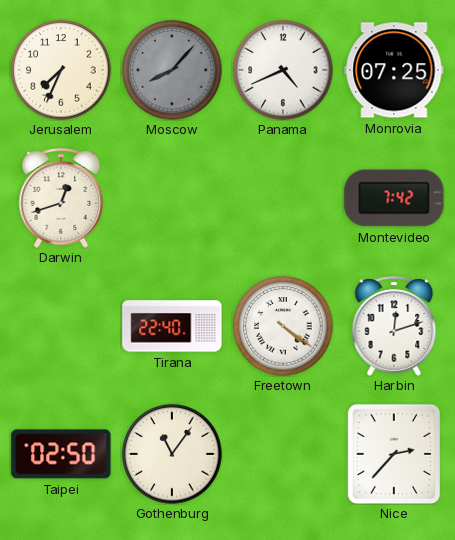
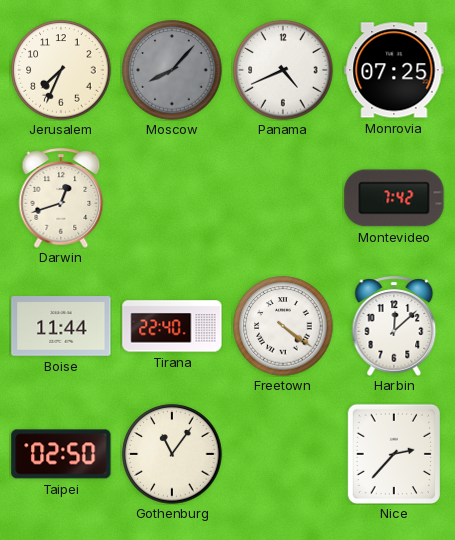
Boise: none -> 11:44 (61, 327)
Harbin: 12:12 -> 12:08 (394, 326)
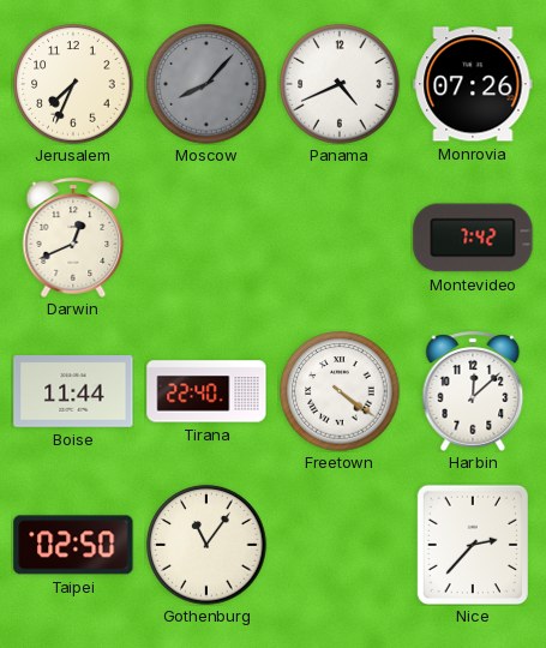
Monrovia: 07:25 -> 07:26 (473, 84)
Darwin: 12:42 -> 12:41 (73, 238)
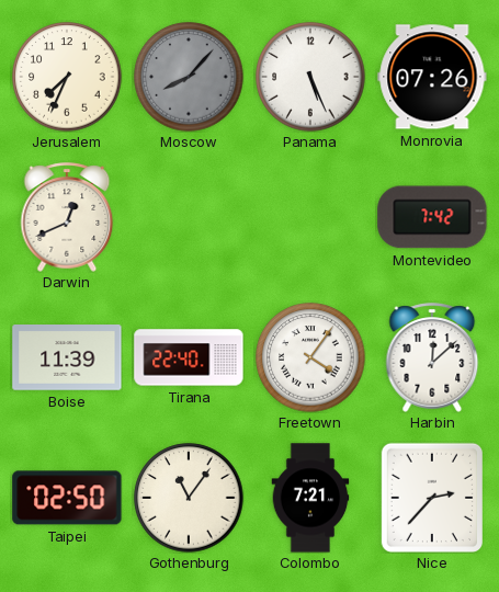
Panama: 4:41 -> 5:26 (310, 77)
Boise: 11:44 -> 11:39 (67, 358)
Freetown: 4:21 -> 4:06 (310, 357)
Colombo: none -> 7:21 (310, 498)
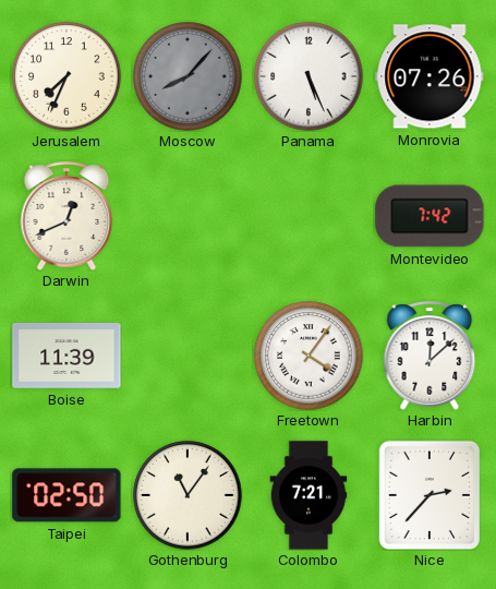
Tirana: 22:40 -> none (189, 357)
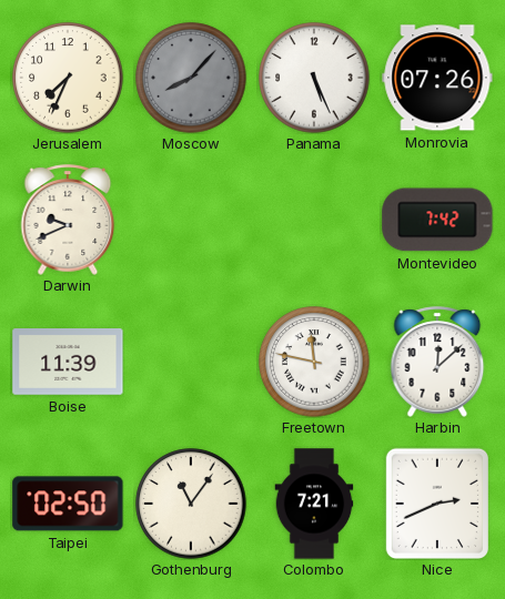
Darwin: 12:41 -> 9:41 (68, 220)
Freetown: 4:06 -> 11:47 (314, 362)
Nice: 2:37 -> 2:41 (436, 502)
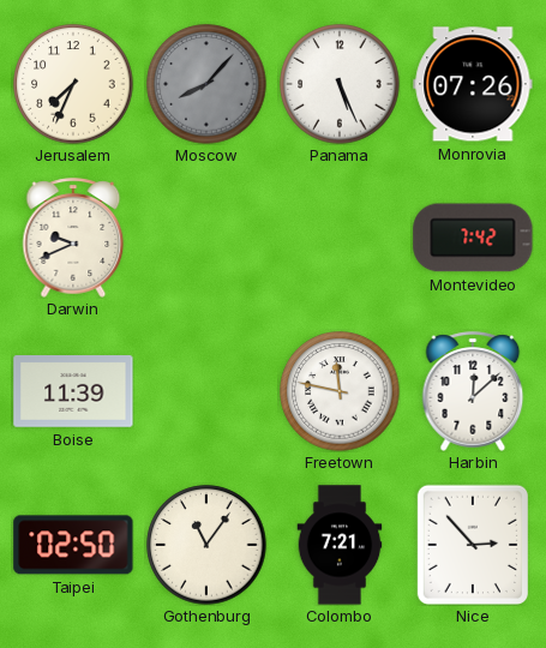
Nice: 2:41 -> 2:53 (472, 544)
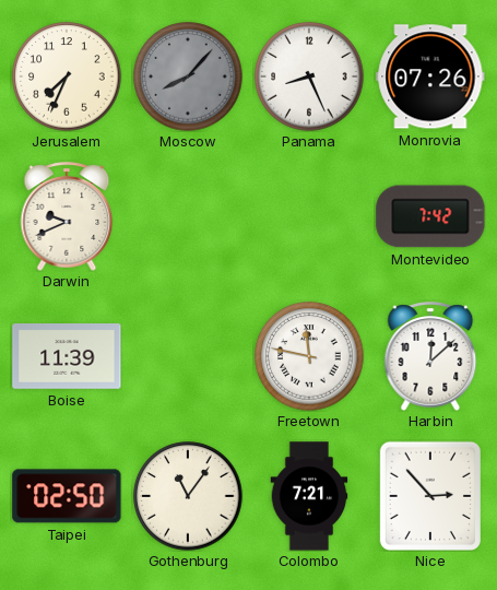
Panama: 5:26 -> 8:26 (309, 76)
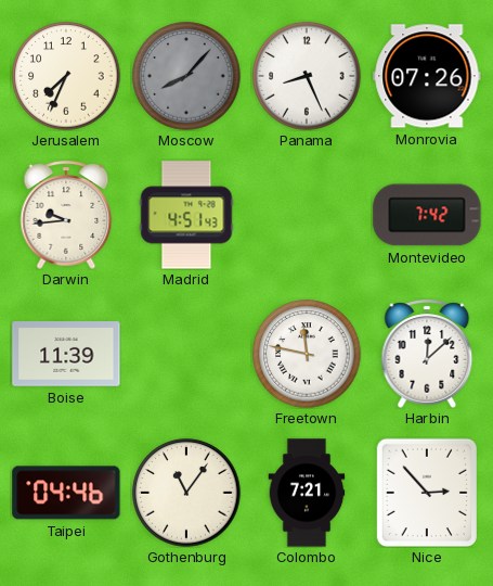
Darwin: 9:41 -> 9:44 (66, 215)
Madrid: none -> 4:51 (186, 215)
Taipei: 02:50 -> 04:46 (66, 493)
